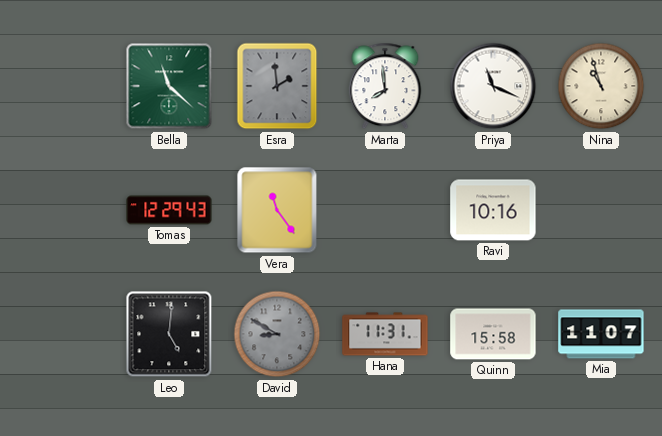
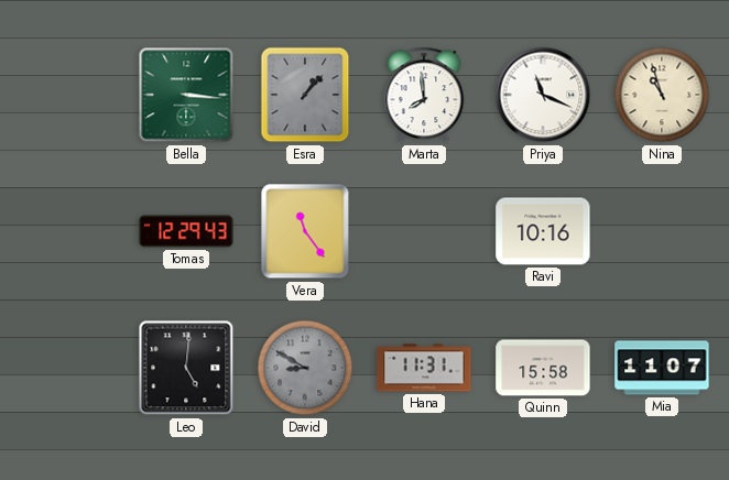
Bella: 11:22 -> 3:16 (186, 95)
Esra: 1:59 -> 1:07 (305, 95)
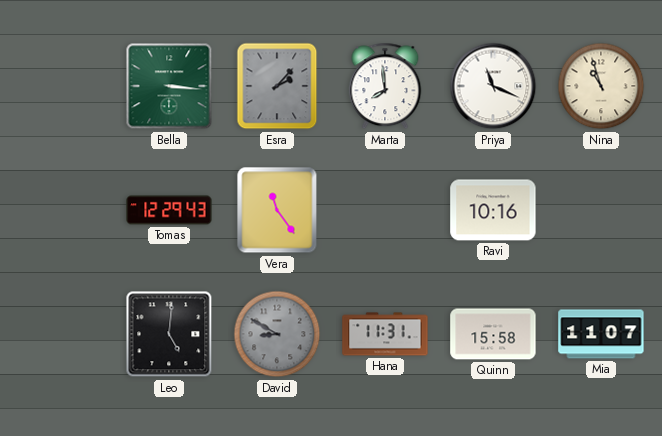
Esra: 1:07 -> 2:07 (277, 86)
